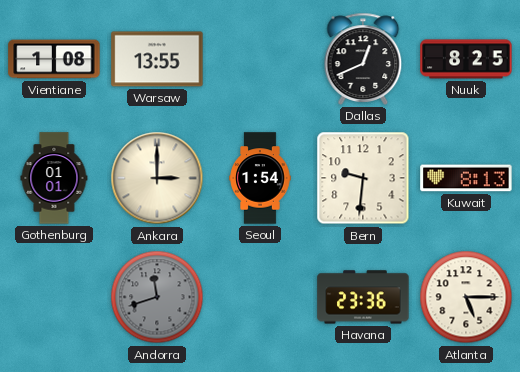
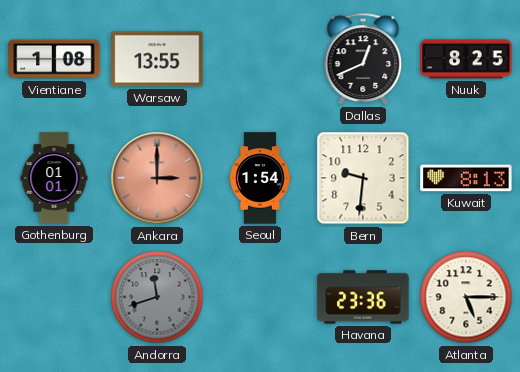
Ankara dial: cream -> salmon (157, 178)
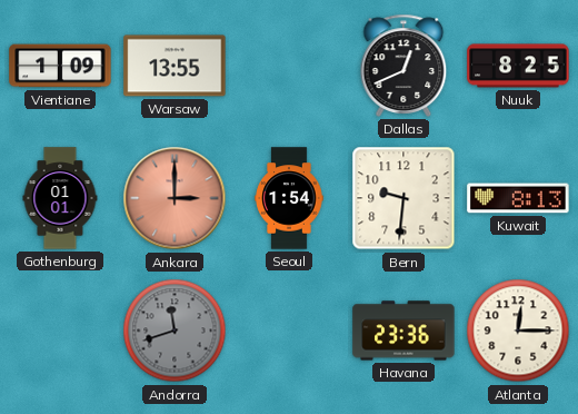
Vientiane: 1:08 -> 1:09 (60, 66)
Atlanta: 5:15 -> 12:15 (518, 331)
